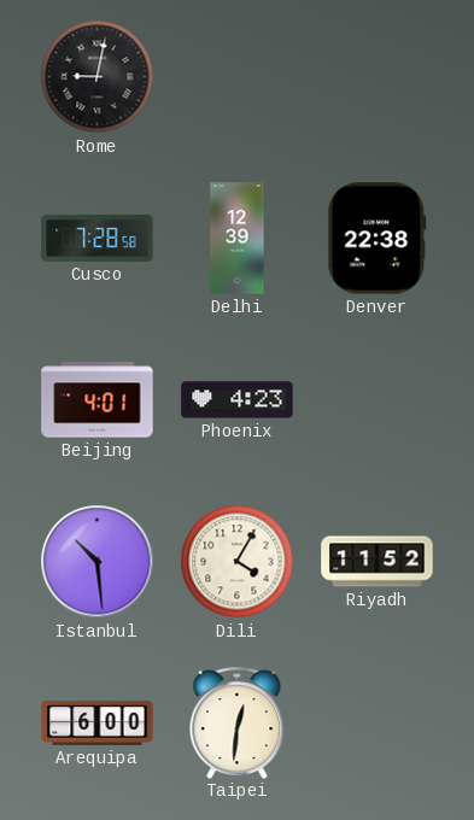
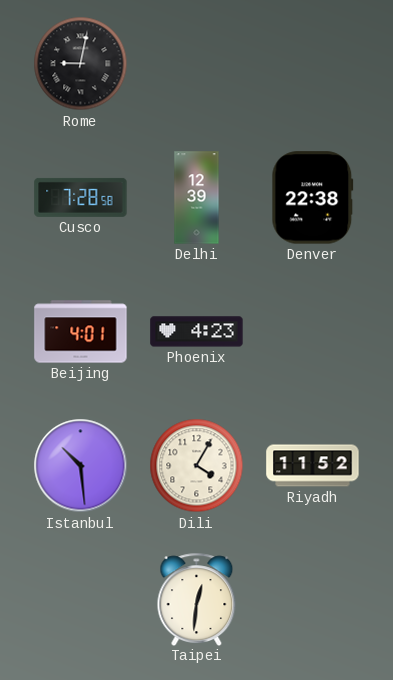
Arequipa: 6:00 -> none (98, 722)
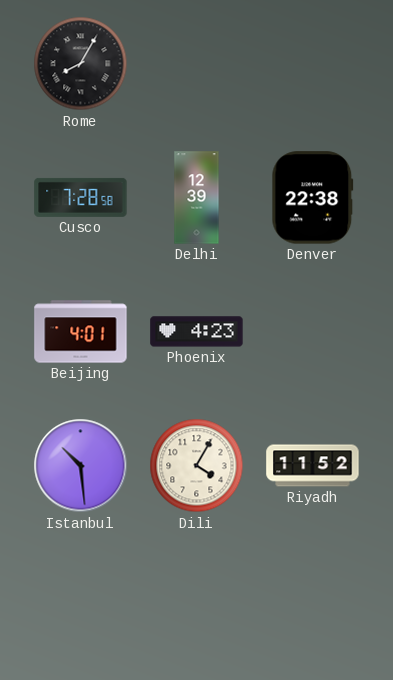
Rome: 9:02 -> 8:05 (81, 64)
Taipei: 12:31 -> none (197, 599)
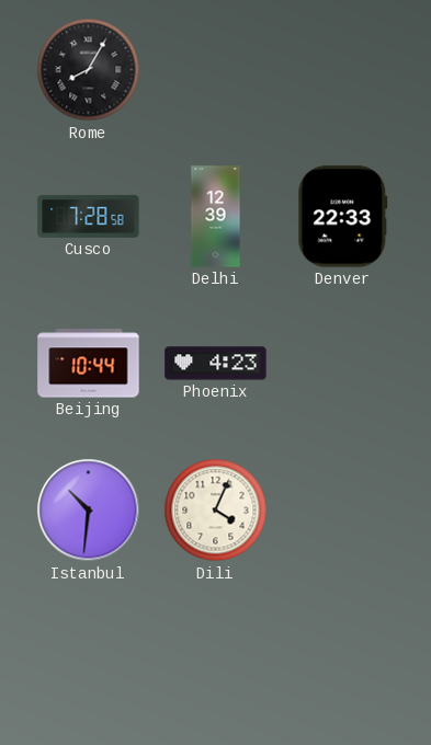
Denver: 22:38 -> 22:33 (343, 217)
Beijing: 4:01 -> 10:44 (89, 364)
Istanbul: 10:29 -> 10:31 (89, 511)
Dili: 4:05 -> 4:04 (216, 511)
Riyadh: 11:52 -> none (313, 466)
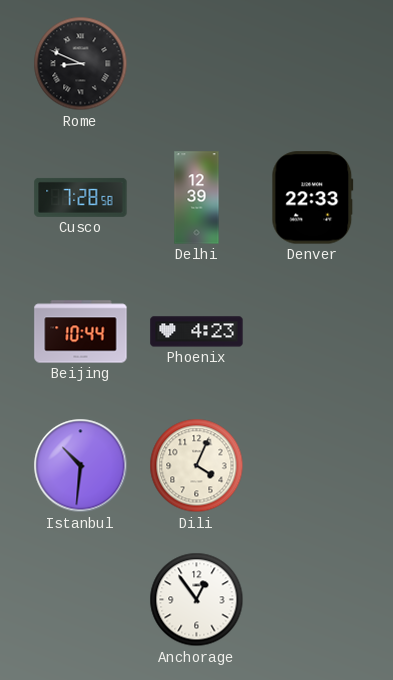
Rome: 8:05 -> 8:49 (81, 64)
Anchorage: none -> 12:54 (197, 600)
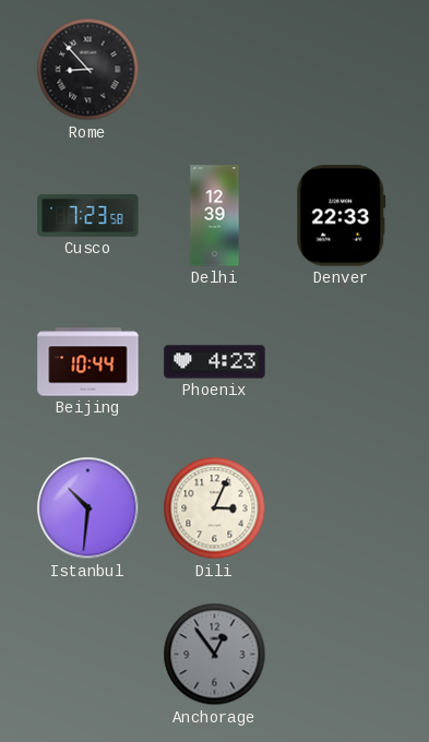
Rome: 8:49 -> 8:53 (88, 70)
Cusco: 7:28 -> 7:23 (88, 215)
Dili: 4:04 -> 3:04 (215, 508)
Anchorage dial: white -> grey (215, 655)
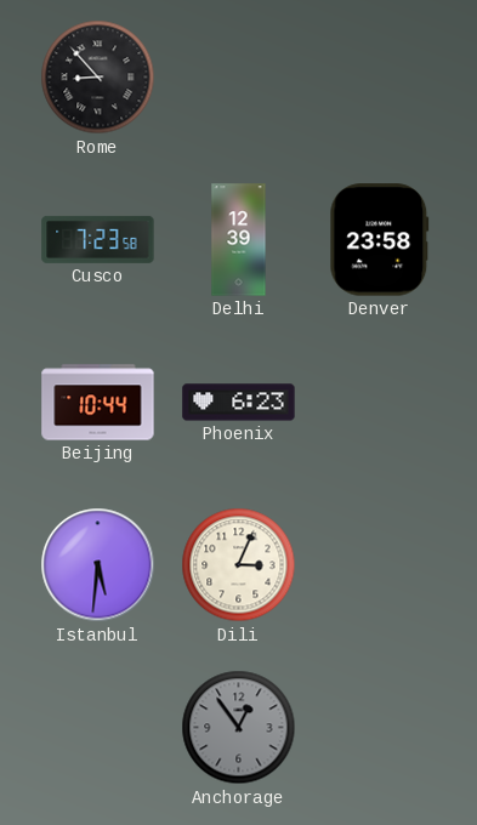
Denver: 22:33 -> 23:58 (380, 240)
Phoenix: 4:23 -> 6:23 (239, 403)
Istanbul: 10:31 -> 5:31 (98, 565)
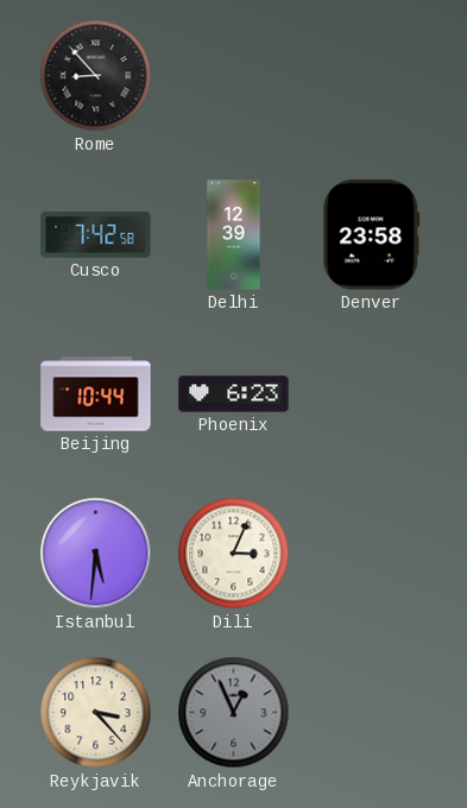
Cusco: 7:23 -> 7:42 (96, 234)
Reykjavik: none -> 3:23 (96, 713)
Anchorage: 12:54 -> 12:56 (234, 713)
